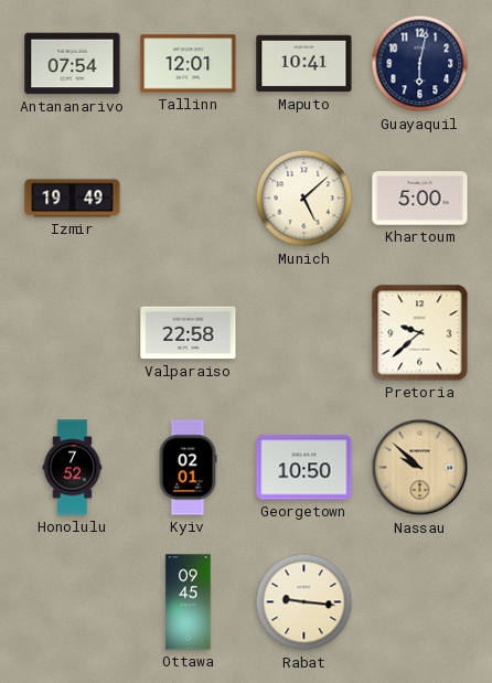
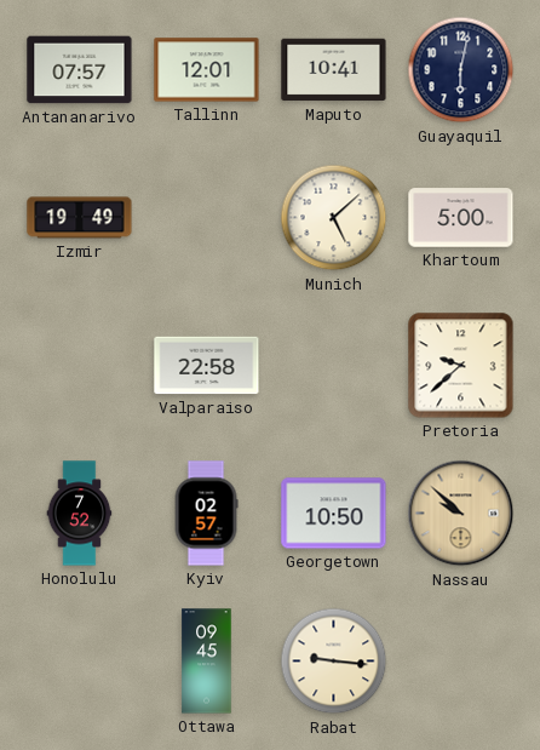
Antananarivo: 07:54 -> 07:57 (80, 70)
Kyiv: 02:01 -> 02:57 (206, 514)
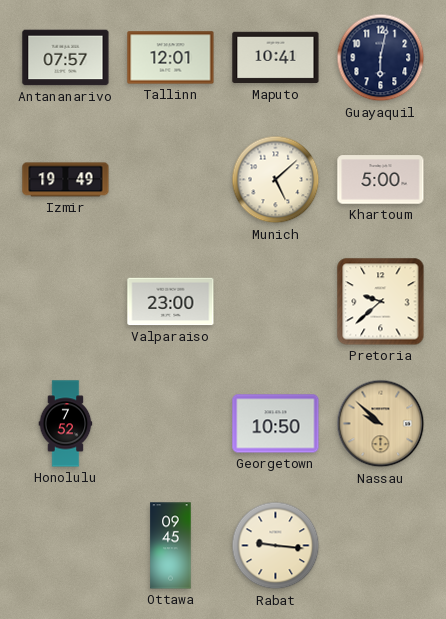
Valparaiso: 22:58 -> 23:00 (171, 302)
Kyiv: 02:57 -> none (206, 514)
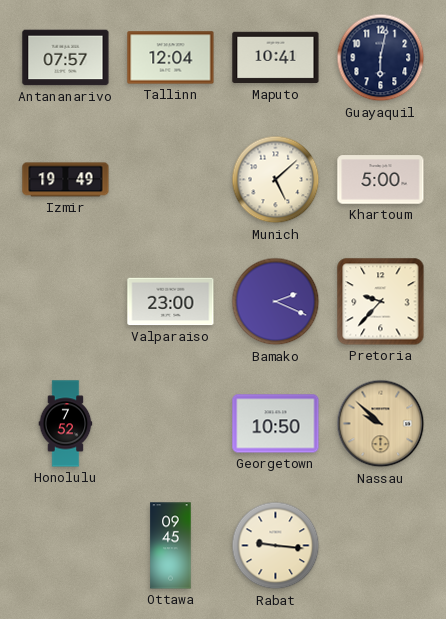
Tallinn: 12:01 -> 12:04 (171, 58)
Bamako: none -> 2:19 (276, 302)
Pretoria: 9:38 -> 9:37 (381, 302)
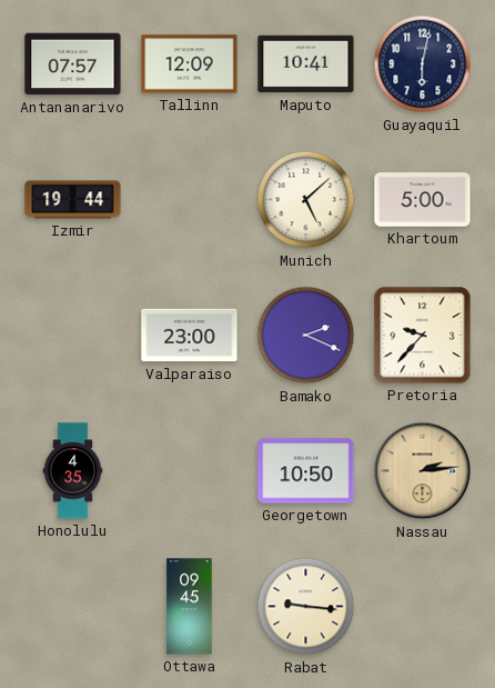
Tallinn: 12:04 -> 12:09 (190, 64)
Izmir: 19:49 -> 19:44 (73, 200)
Honolulu: 7:52 -> 4:35 (73, 471)
Nassau: 9:52 -> 2:14 (423, 471)
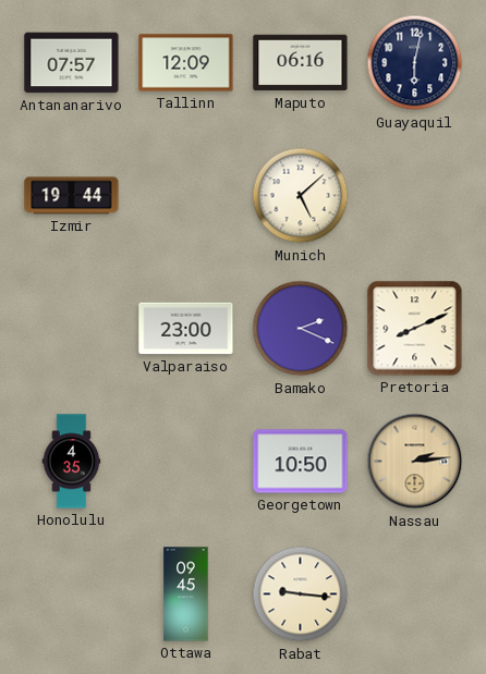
Maputo: 10:41 -> 06:16 (301, 63)
Khartoum: 5:00 -> none (423, 200)
Pretoria: 9:37 -> 8:11 (415, 329)
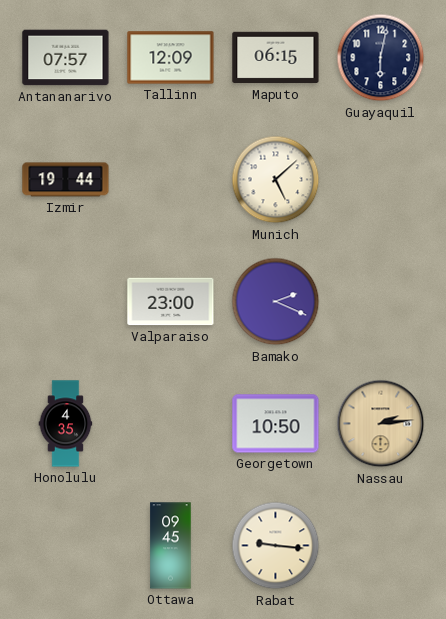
Maputo: 06:16 -> 06:15 (276, 58)
Pretoria: 8:11 -> none (415, 329)
